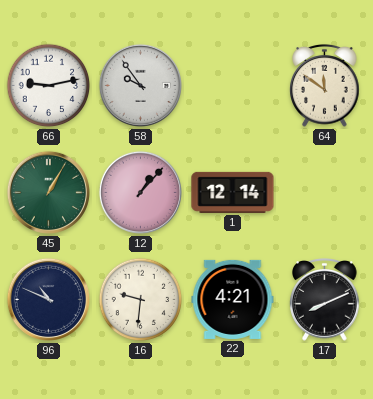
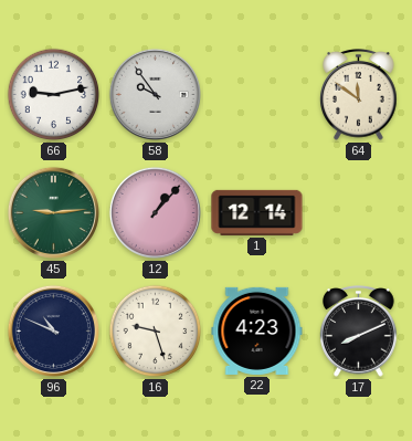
45: 1:05 -> 9:14 (53, 212)
16: 9:31 -> 9:27 (156, 332)
22: 4:21 -> 4:23 (257, 330)
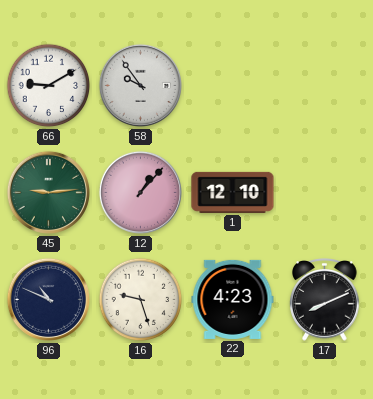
66: 9:13 -> 9:10 (49, 86)
64: 11:51 -> none (359, 95)
1: 12:14 -> 12:10 (233, 192)
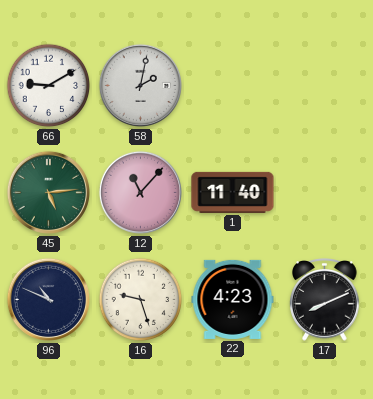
58: 9:54 -> 2:02 (140, 85)
45: 9:14 -> 5:14 (48, 192)
12: 1:07 -> 11:07 (140, 192)
1: 12:10 -> 11:40 (233, 192)
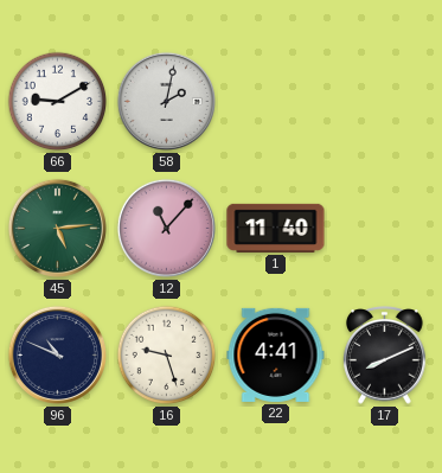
22: 4:23 -> 4:41 (276, 354)
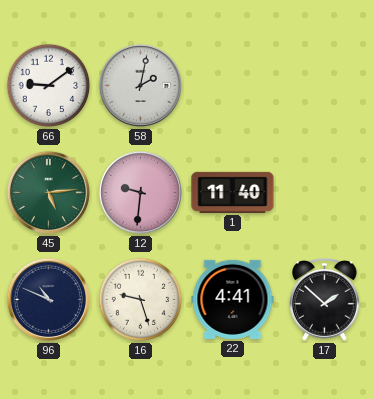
66: 9:10 -> 9:09 (49, 86)
12: 11:07 -> 9:31 (140, 192)
17: 8:11 -> 1:52 (325, 300)
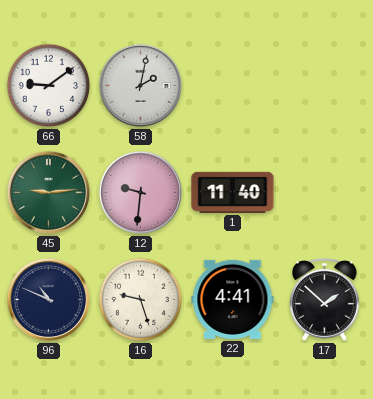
45: 5:14 -> 9:14 (48, 192)
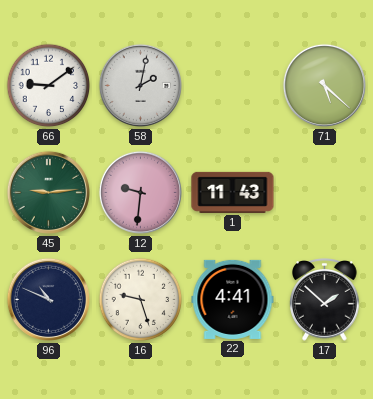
71: none -> 5:22 (324, 85)
1: 11:40 -> 11:43 (233, 192)
